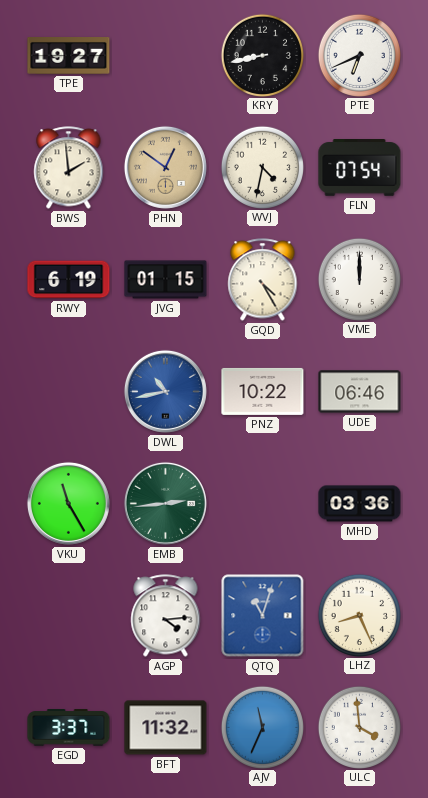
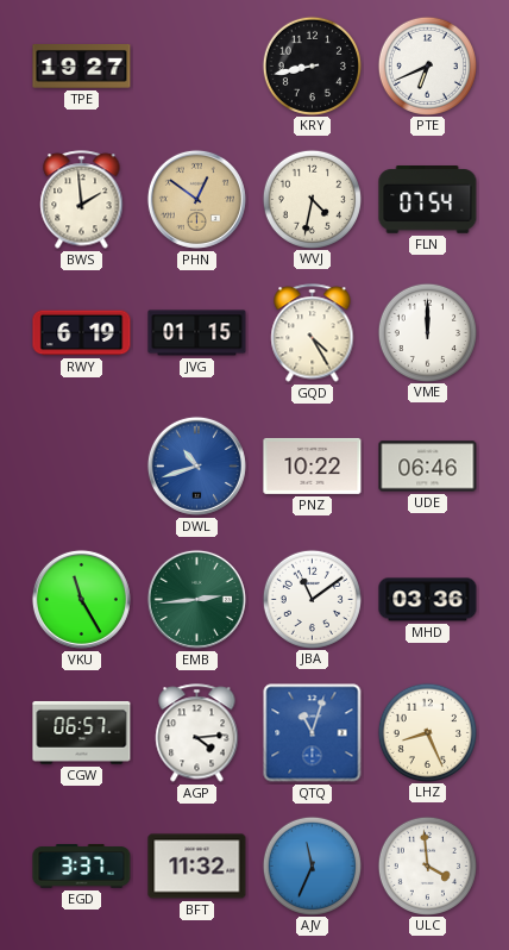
DWL: 10:43 -> 10:42 (196, 465)
JBA: none -> 11:09 (312, 599)
CGW: none -> 06:57 (82, 732)
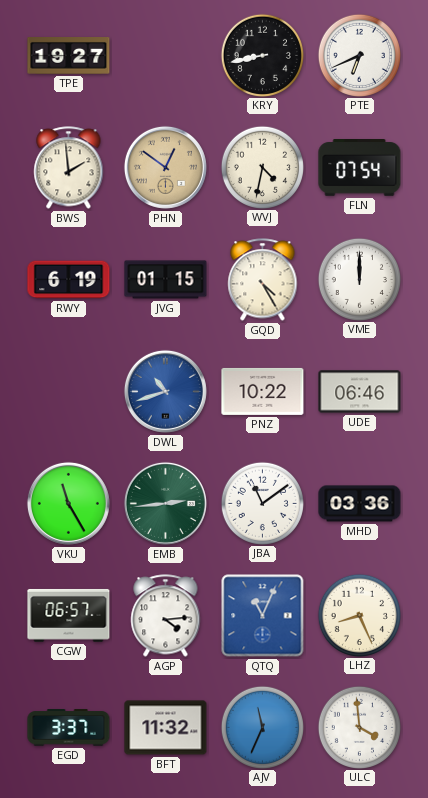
QTQ: 11:03 -> 11:04 (263, 616)
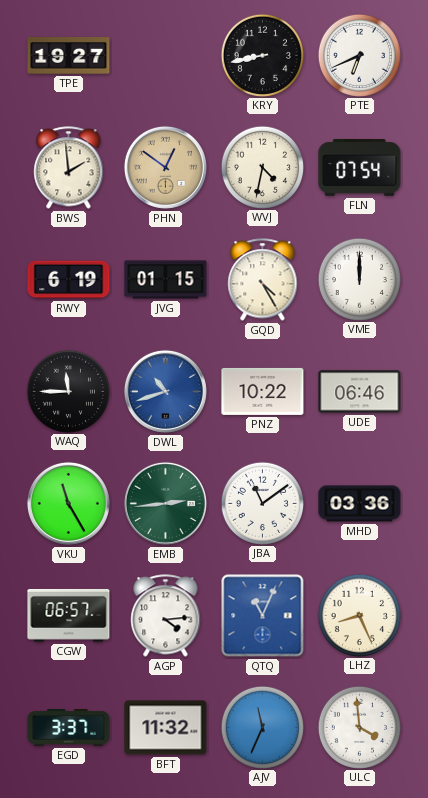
WAQ: none -> 11:45 (68, 391)
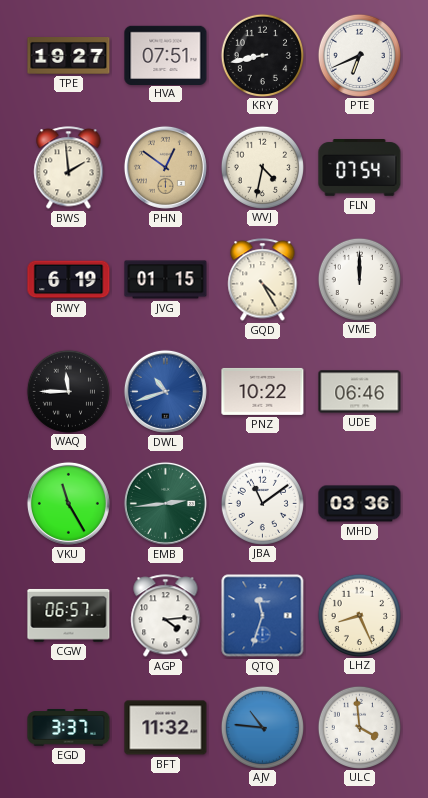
HVA: none -> 07:51 (166, 55)
QTQ: 11:04 -> 11:33 (263, 616)
AJV: 11:34 -> 10:46 (262, 727)
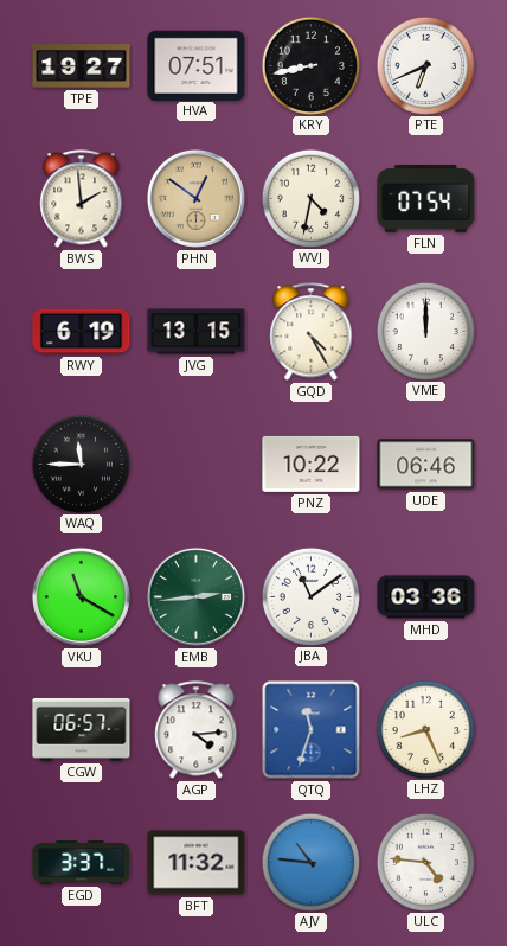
JVG: 01:15 -> 13:15 (197, 332)
DWL: 10:42 -> none (165, 391)
VKU: 11:25 -> 11:20 (81, 596)
ULC: 3:59 -> 4:46 (425, 862)
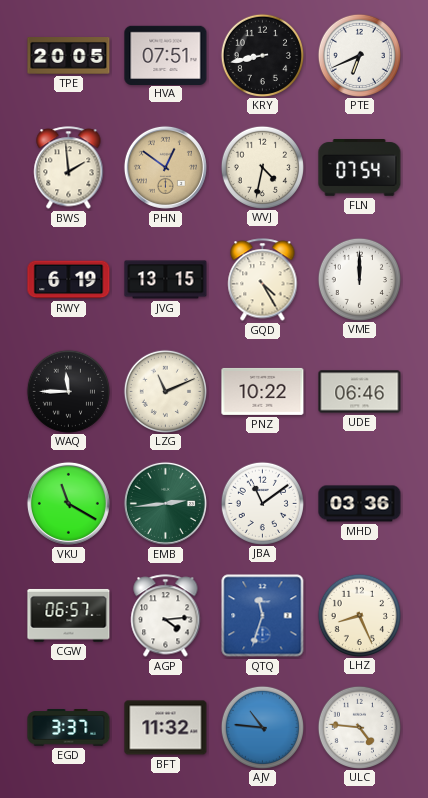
TPE: 19:27 -> 20:05 (69, 56)
LZG: none -> 11:11 (165, 391)
